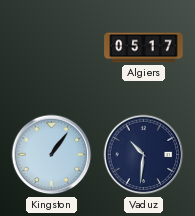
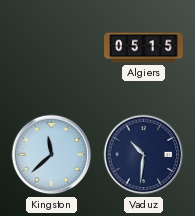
Algiers: 05:17 -> 05:15 (144, 48)
Kingston: 1:06 -> 11:38 (52, 155)
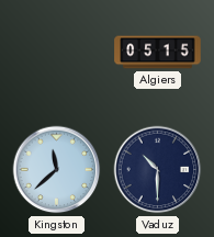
Vaduz: 10:31 -> 10:30 (158, 170)
